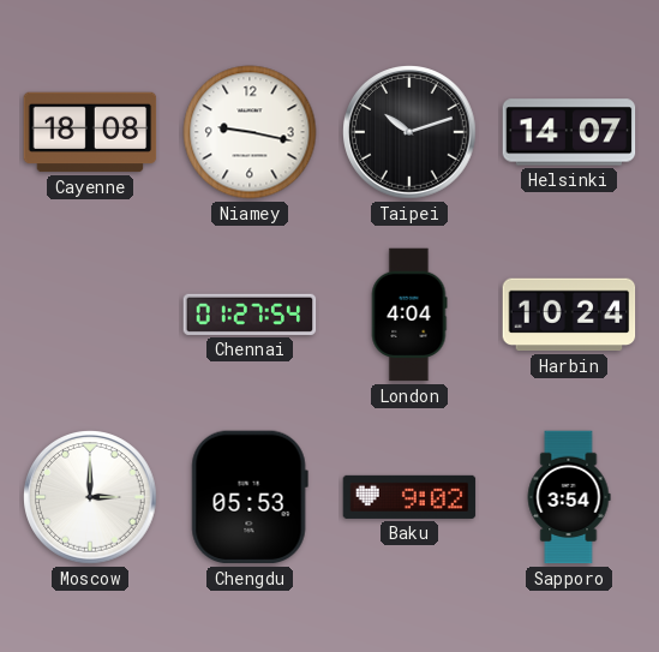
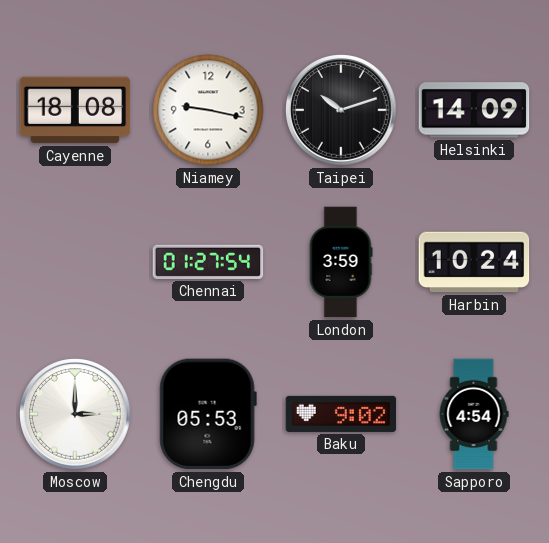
Helsinki: 14:07 -> 14:09 (474, 110)
London: 4:04 -> 3:59 (341, 262)
Sapporo: 3:54 -> 4:54 (474, 414)
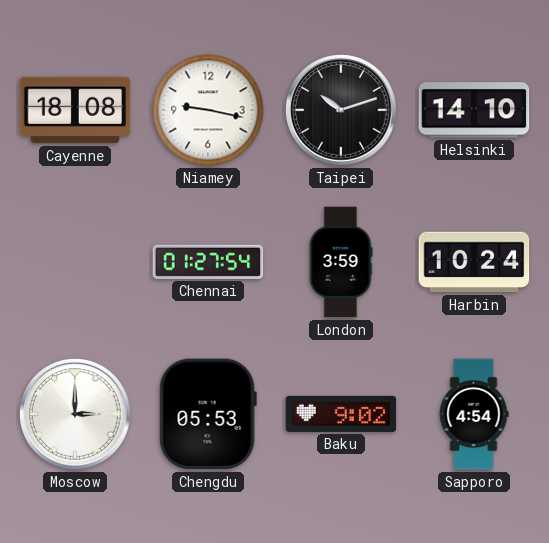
Helsinki: 14:09 -> 14:10 (474, 110)
